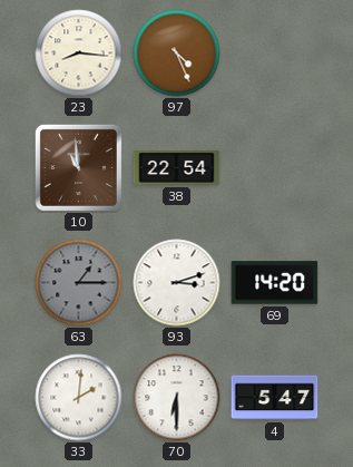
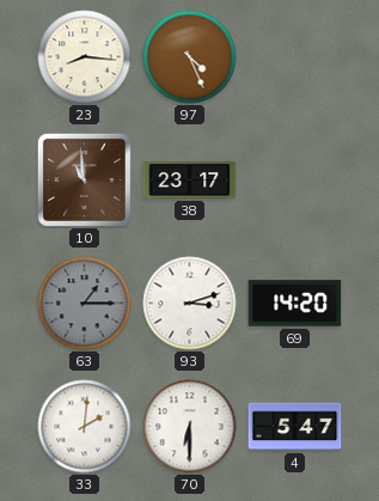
38: 22:54 -> 23:17 (190, 181)
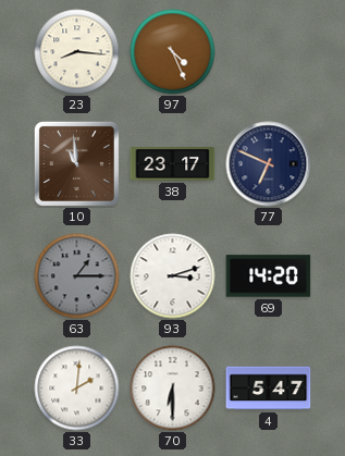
77: none -> 6:49 (269, 164)
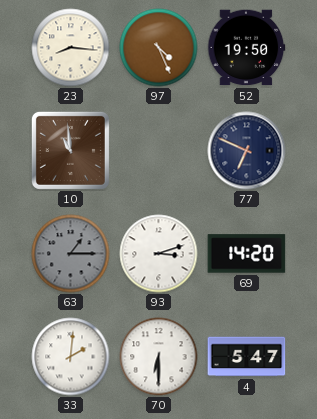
52: none -> 19:50 (246, 48)
38: 23:17 -> none (173, 164)
